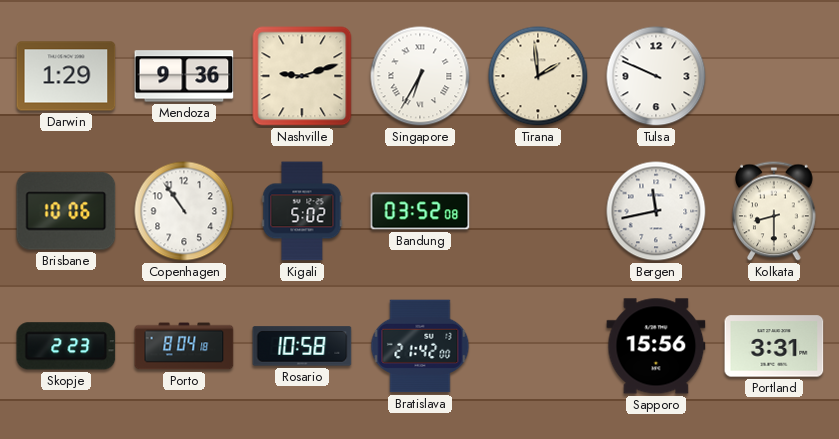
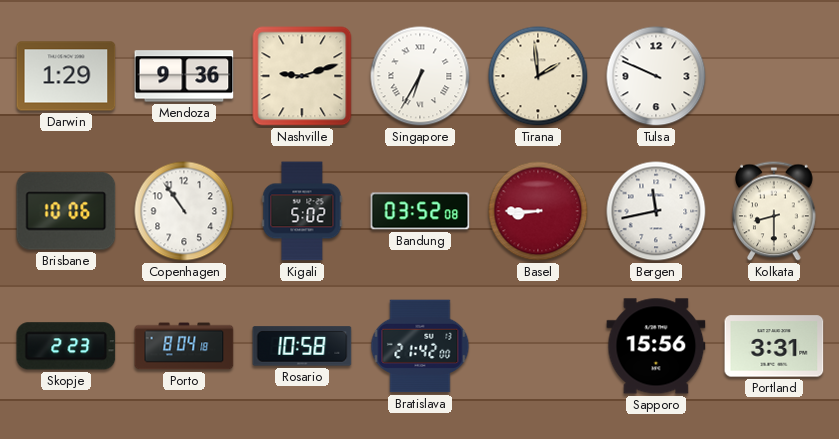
Basel: none -> 8:45 (538, 211)
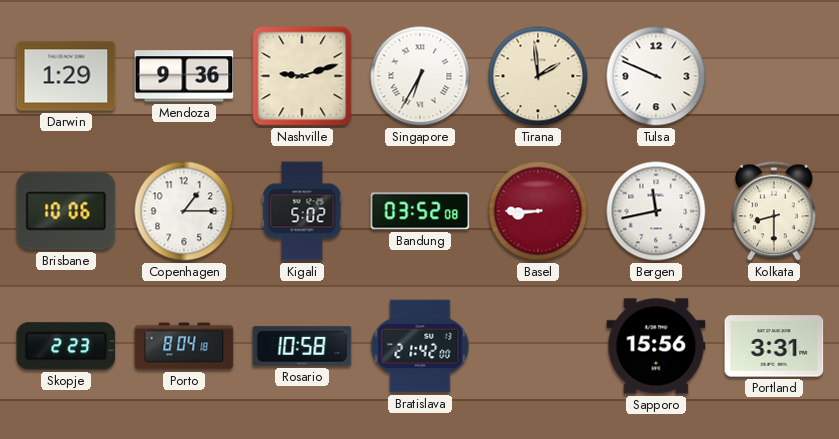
Copenhagen: 10:54 -> 1:15 (184, 211)
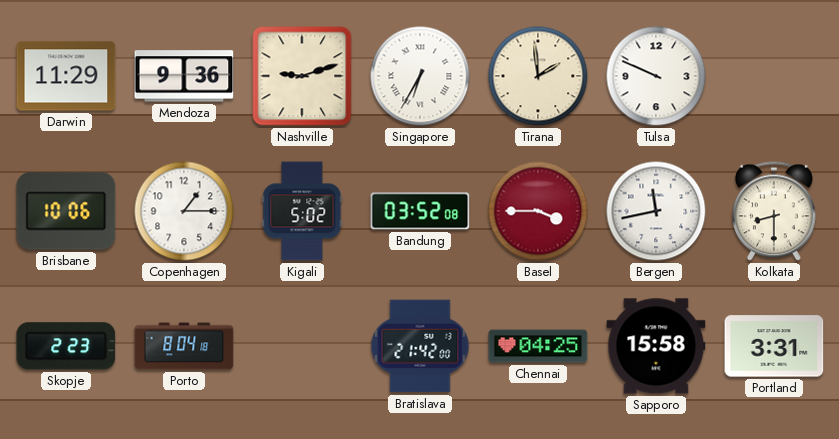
Darwin: 1:29 -> 11:29 (66, 76)
Basel: 8:45 -> 3:45 (538, 211)
Rosario: 10:58 -> none (302, 346)
Chennai: none -> 04:25 (538, 346)
Sapporo: 15:56 -> 15:58 (656, 346)
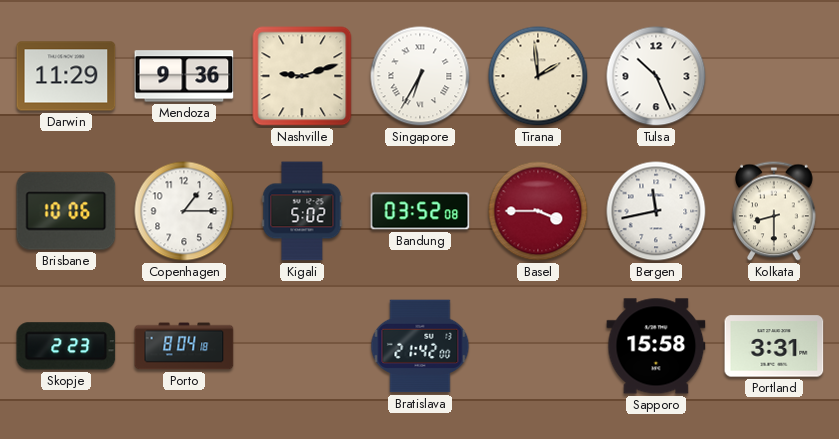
Tulsa: 9:49 -> 10:26 (656, 76)
Chennai: 04:25 -> none (538, 346)
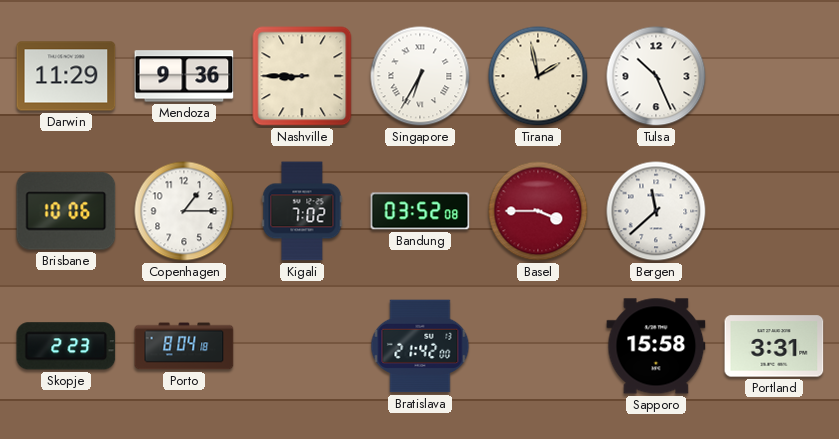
Nashville: 9:12 -> 8:45 (302, 76)
Tirana: 1:59 -> 1:58 (538, 76)
Kigali: 5:02 -> 7:02 (302, 211)
Bergen: 11:43 -> 11:38 (656, 211)
Kolkata: 8:30 -> none (775, 211)
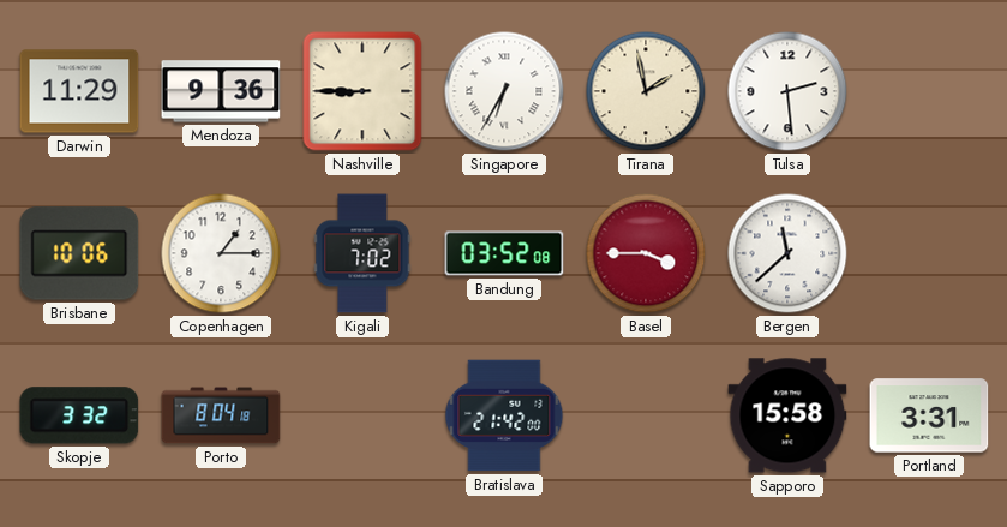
Tulsa: 10:26 -> 2:29 (787, 91)
Skopje: 2:23 -> 3:32 (79, 415)
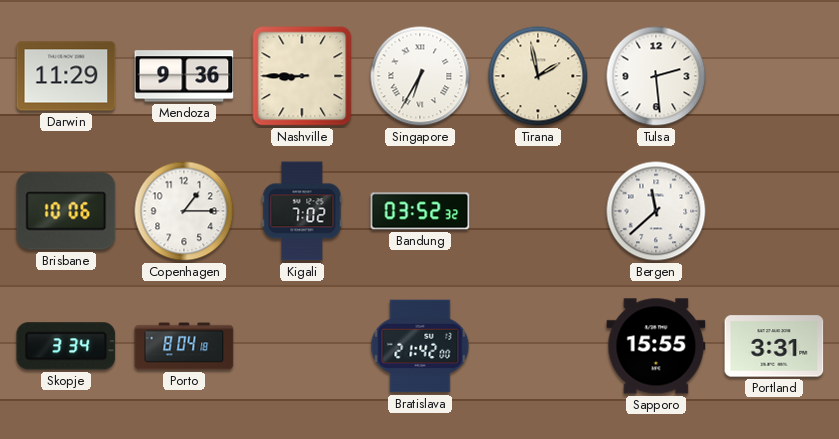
Bandung: 03:52:08 -> 03:52:32 (420, 211)
Basel: 3:45 -> none (646, 253)
Skopje: 3:32 -> 3:34 (66, 346)
Sapporo: 15:58 -> 15:55 (656, 346)
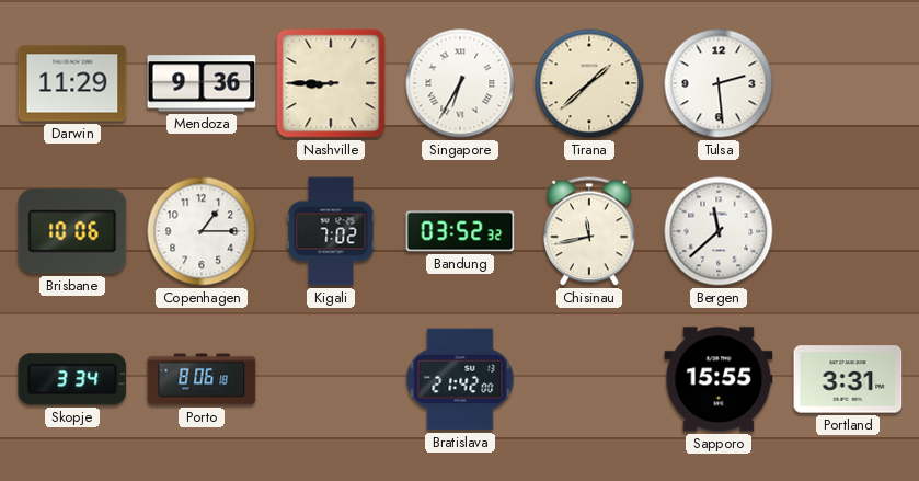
Tirana: 1:58 -> 1:38 (589, 83)
Chisinau: none -> 11:43 (590, 231)
Porto: 8:04 -> 8:06 (202, 379)
